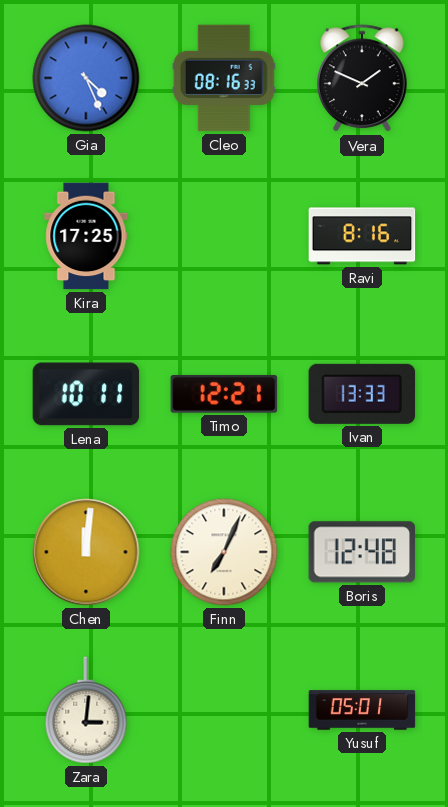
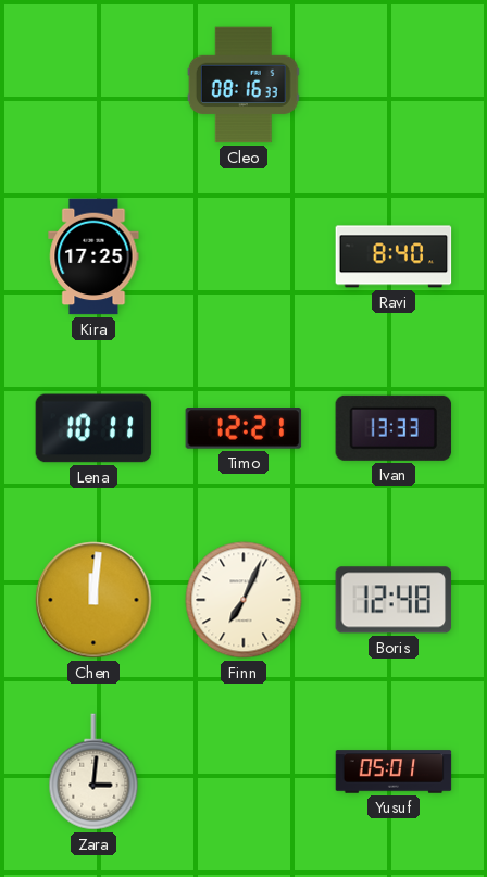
Gia: 4:26 -> none (86, 78)
Vera: 1:49 -> none (362, 79)
Ravi: 8:16 -> 8:40 (394, 256)
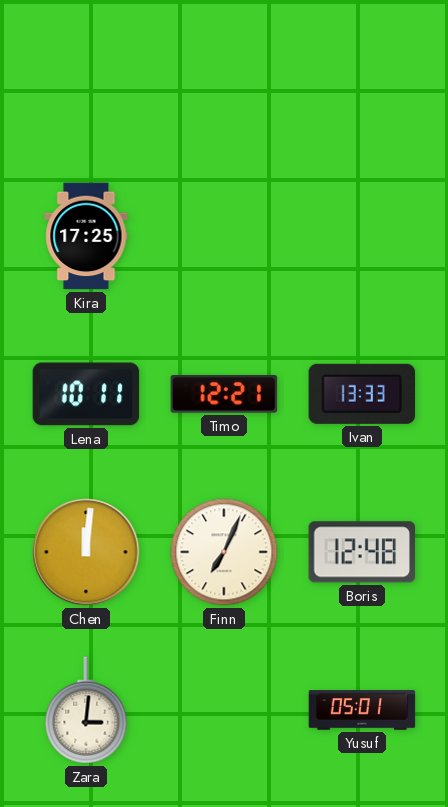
Cleo: 08:16 -> none (243, 85)
Ravi: 8:40 -> none (394, 256)
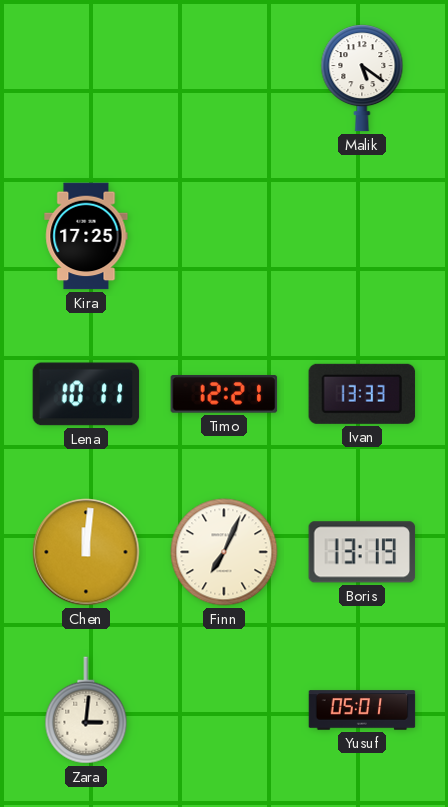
Malik: none -> 5:21 (362, 78)
Boris: 12:48 -> 13:19 (362, 552)
